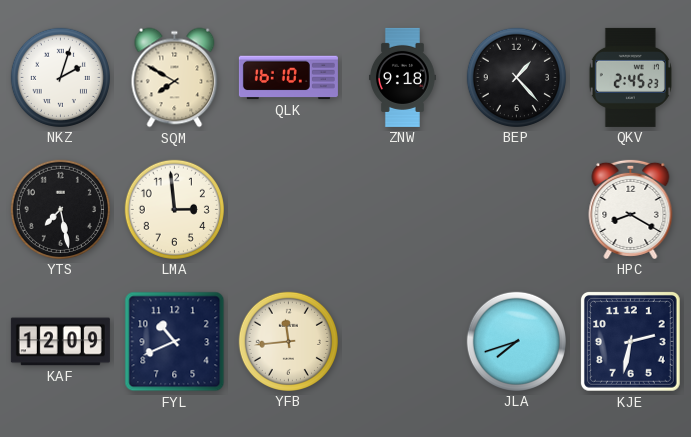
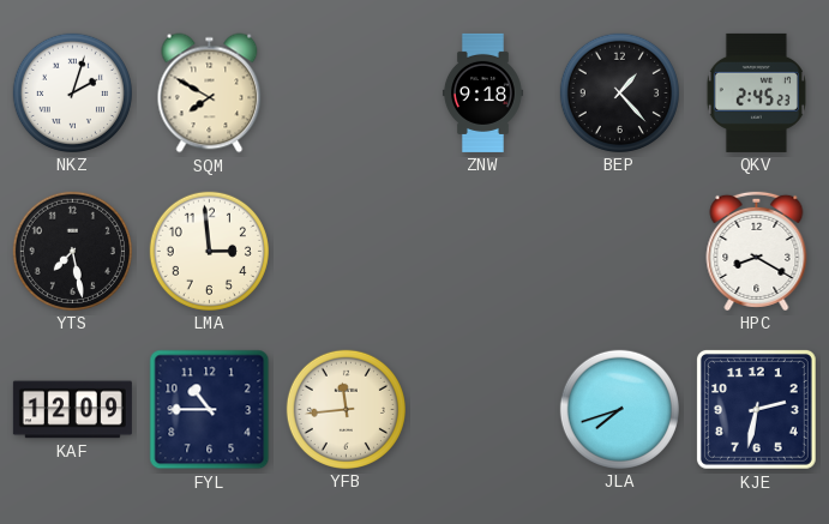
QLK: 16:10 -> none (288, 78)
FYL: 10:41 -> 10:45 (210, 410)
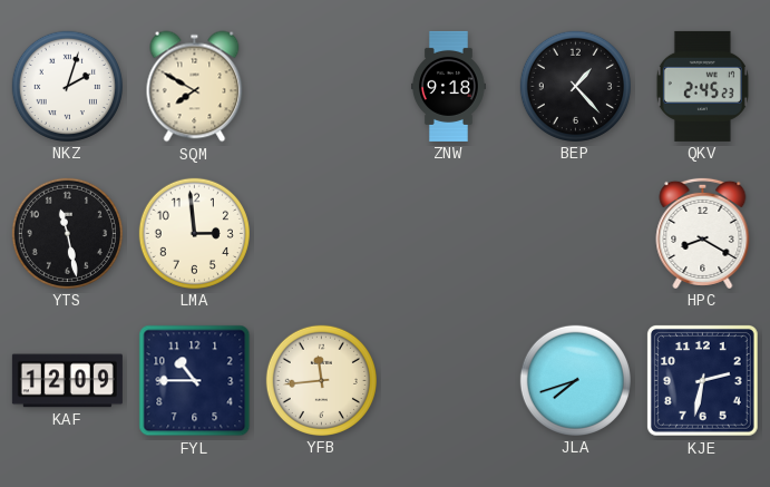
YTS: 7:28 -> 11:28 (67, 233)
